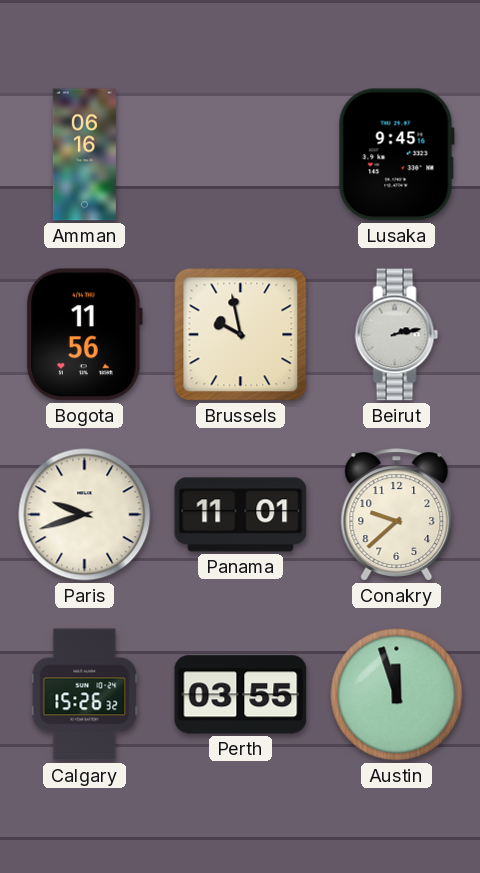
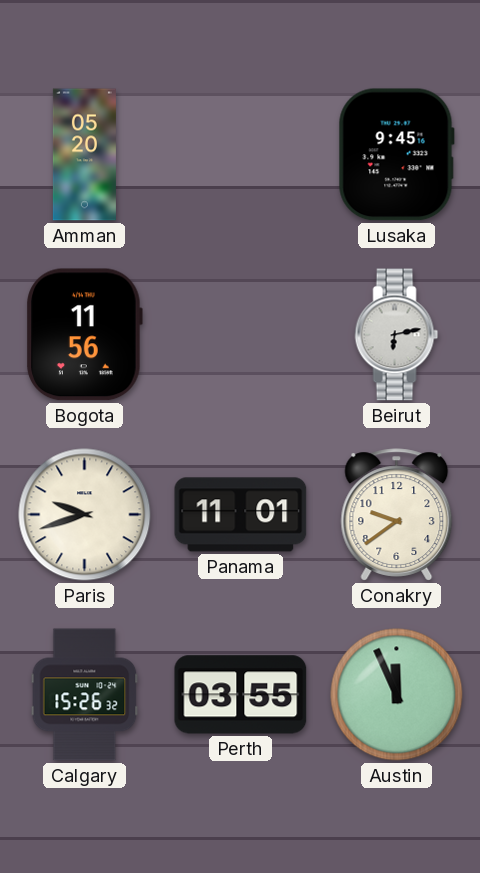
Amman: 06:16 -> 05:20 (84, 155)
Brussels: 9:58 -> none (241, 335)
Beirut: 2:13 -> 6:13 (397, 335)
Conakry: 9:38 -> 9:39 (397, 515)
Austin: 11:57 -> 11:56 (397, 695)
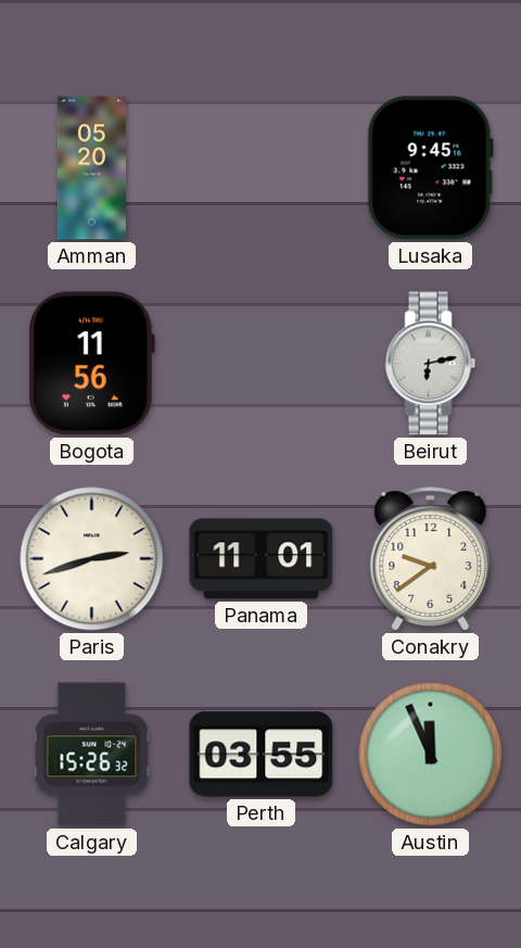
Paris: 9:42 -> 2:42 (92, 559)
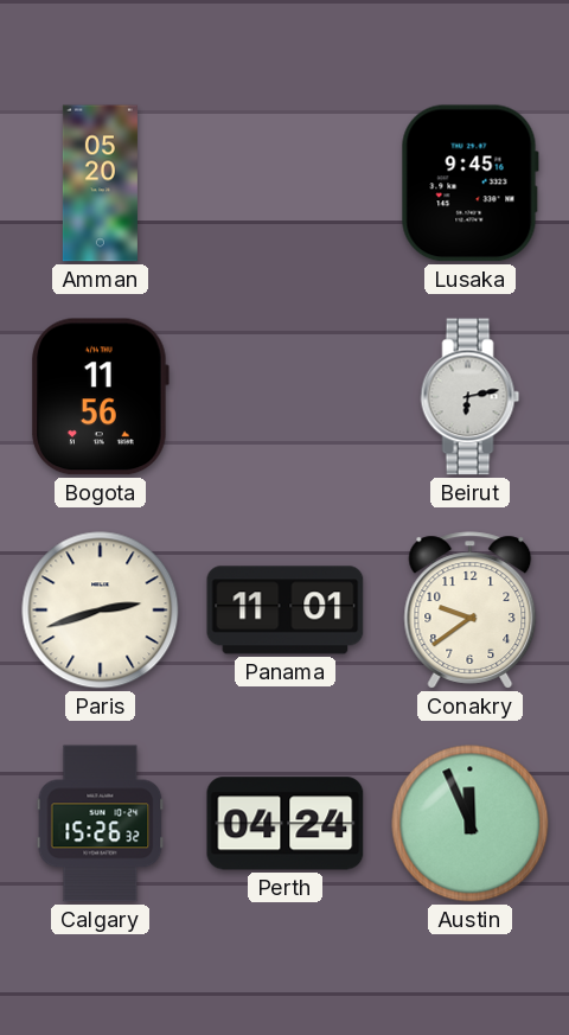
Perth: 03:55 -> 04:24 (286, 824)
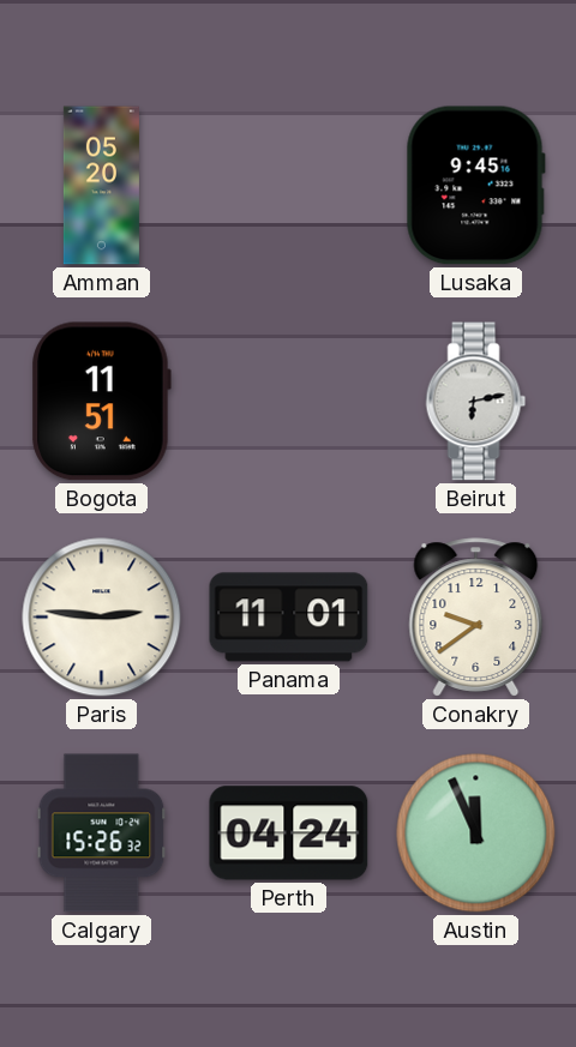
Bogota: 11:56 -> 11:51 (101, 402)
Paris: 2:42 -> 2:46 (102, 618)
